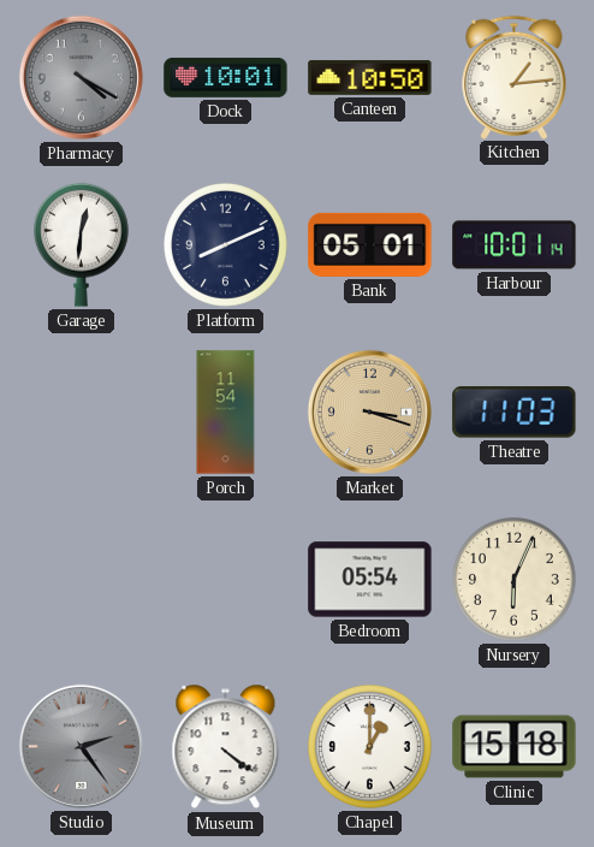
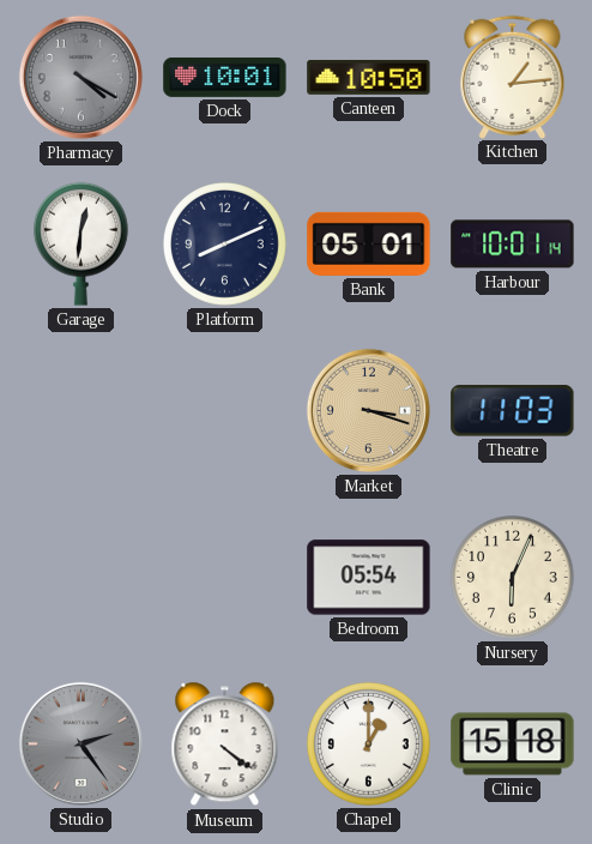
Porch: 11:54 -> none (226, 413)
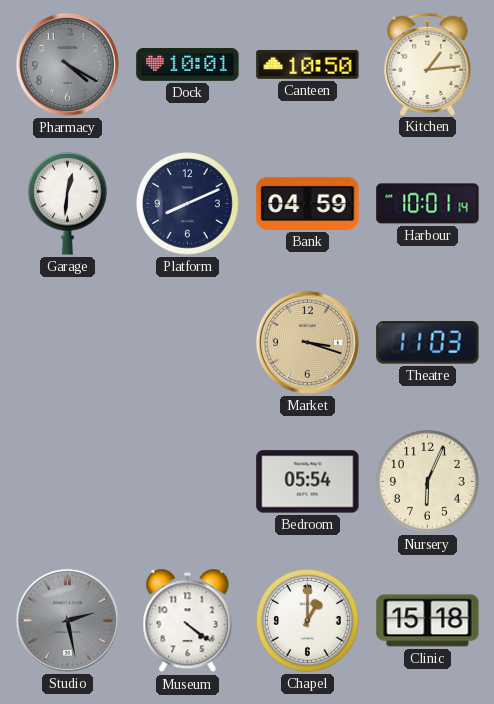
Bank: 05:01 -> 04:59 (308, 203)
Studio: 2:24 -> 2:28 (67, 620)
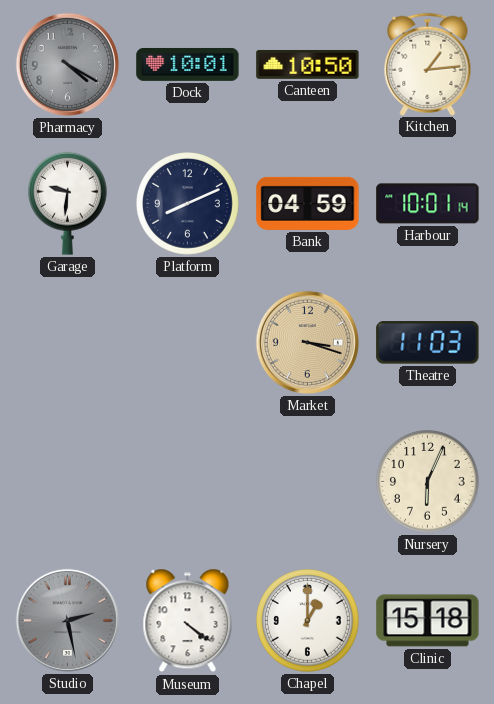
Garage: 12:31 -> 9:31 (67, 203)
Bedroom: 05:54 -> none (308, 482)
